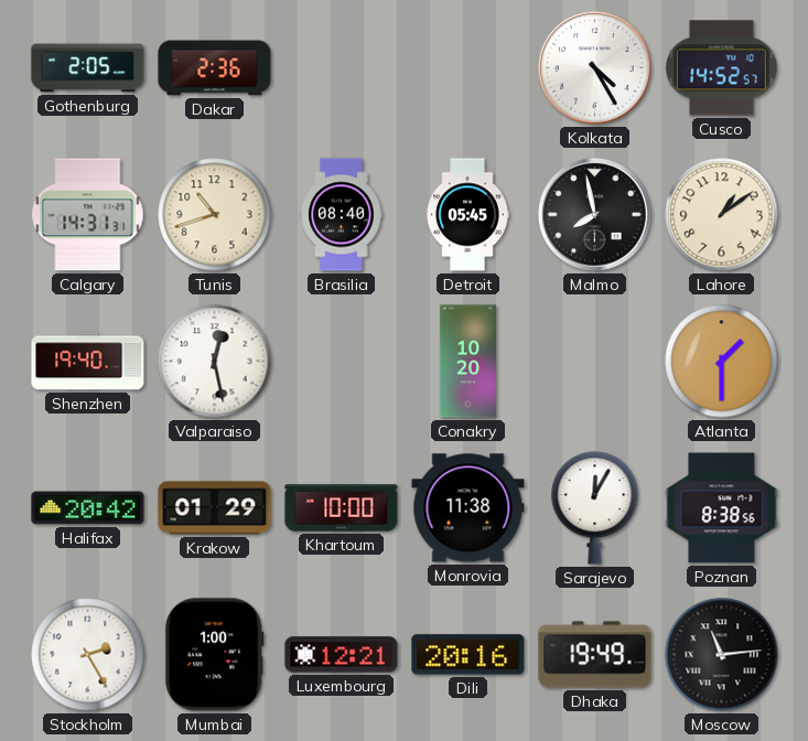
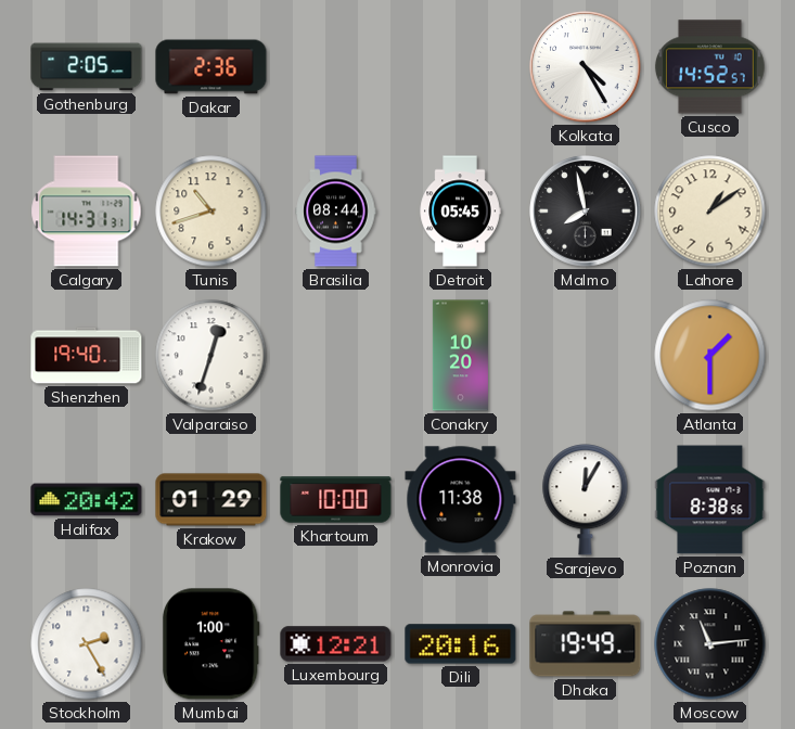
Brasilia: 08:40 -> 08:44 (336, 212)
Valparaiso: 12:28 -> 12:33 (211, 356)
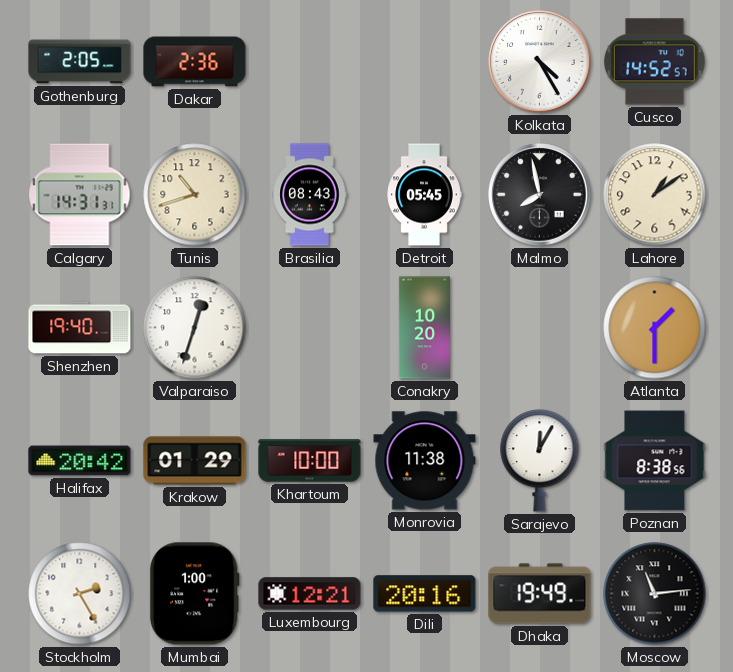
Brasilia: 08:44 -> 08:43 (310, 195)
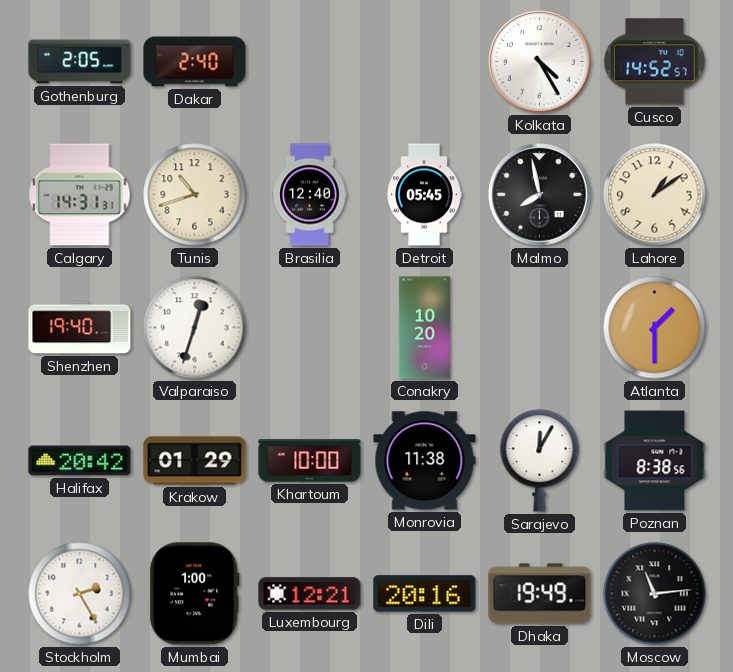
Dakar: 2:36 -> 2:40 (195, 62)
Brasilia: 08:43 -> 12:40 (310, 195)
